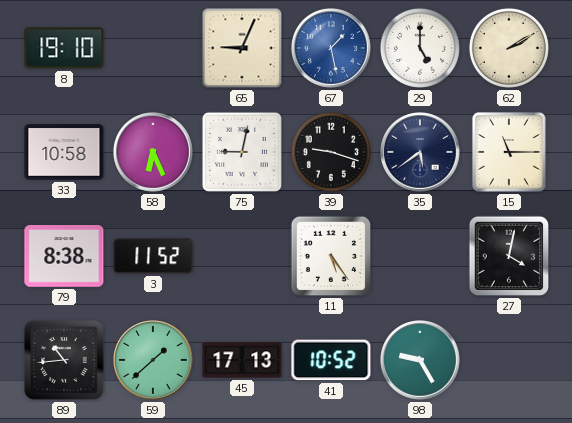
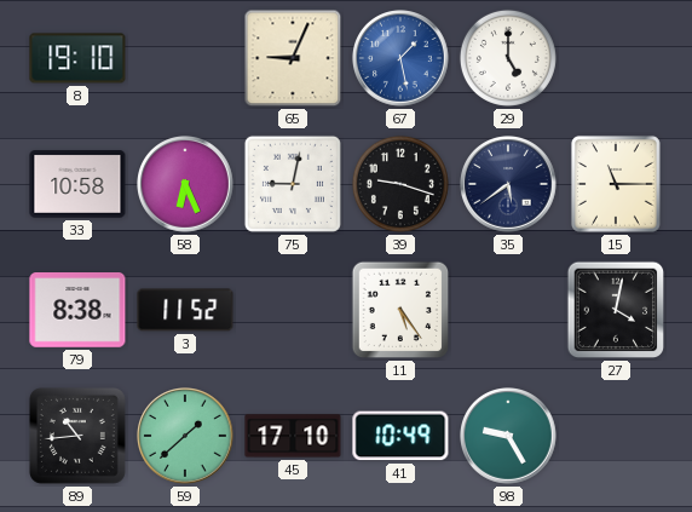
62: 2:10 -> none (509, 48)
45: 17:13 -> 17:10 (293, 436)
41: 10:52 -> 10:49 (400, 436)
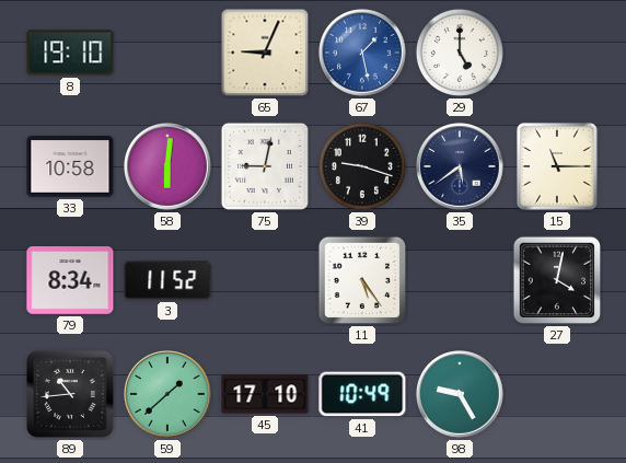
58: 6:26 -> 6:01 (169, 167)
79: 8:38 -> 8:34 (70, 280)
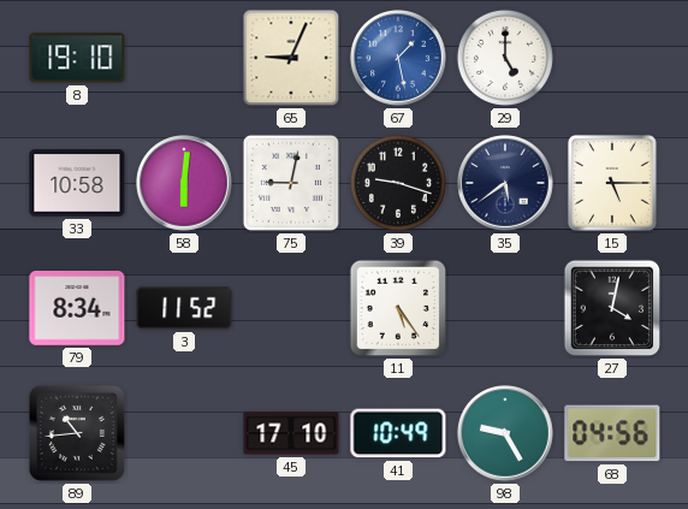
15: 11:15 -> 5:15 (612, 183)
59: 1:38 -> none (169, 395)
68: none -> 04:56 (612, 433)
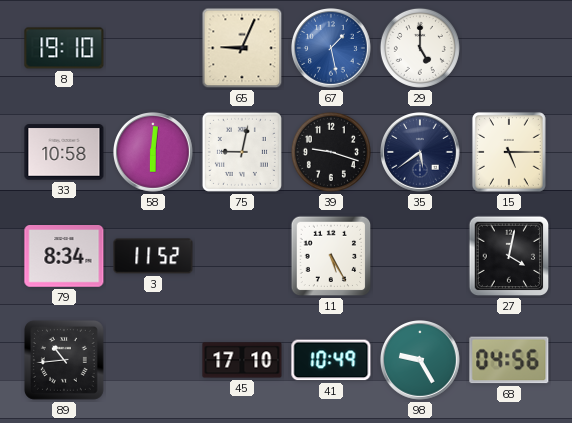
11: 5:24 -> 5:25 (331, 256)
